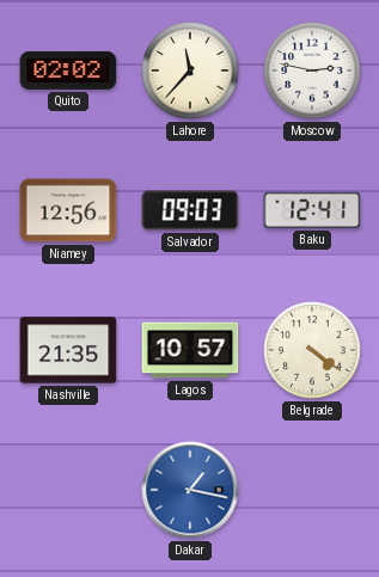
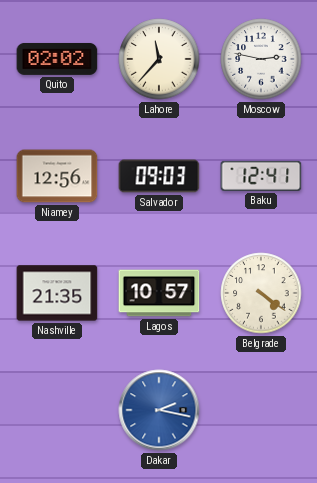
Dakar: 1:17 -> 2:17 (159, 410)
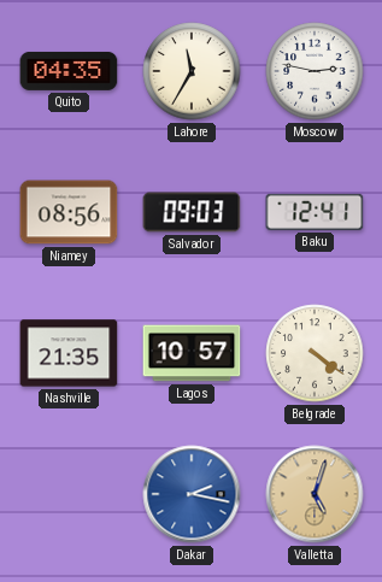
Quito: 02:02 -> 04:35 (69, 71)
Lahore: 11:37 -> 11:35 (192, 71)
Niamey: 12:56 -> 08:56 (69, 212)
Valletta: none -> 5:03 (315, 494)
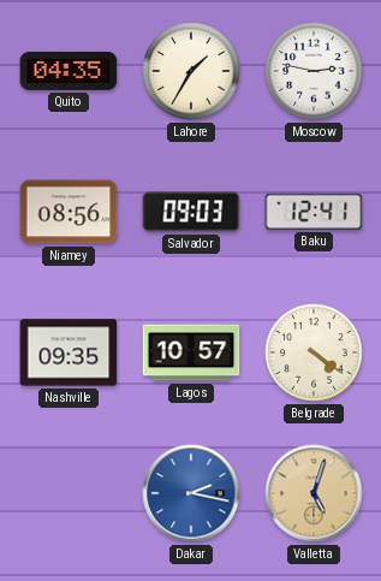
Lahore: 11:35 -> 1:35 (191, 71)
Nashville: 21:35 -> 09:35 (69, 352)
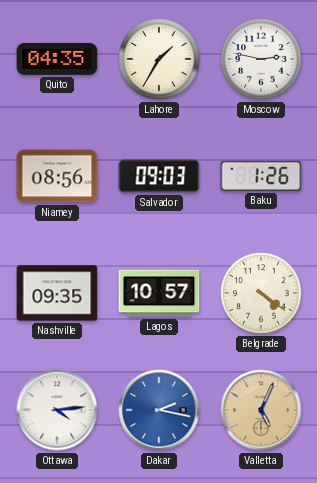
Baku: 12:41 -> 1:26 (261, 176)
Ottawa: none -> 4:14 (57, 410)
Valletta: 5:03 -> 5:04 (261, 410)
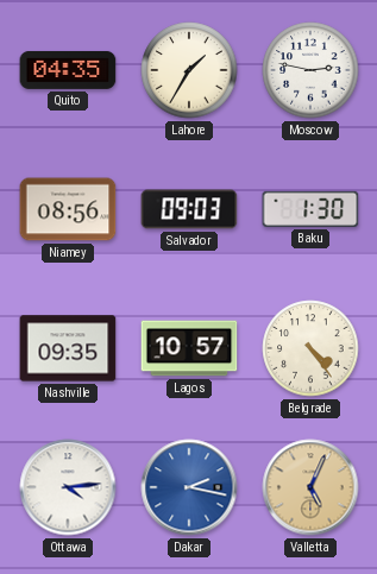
Baku: 1:26 -> 1:30 (310, 209)
Belgrade: 4:21 -> 4:24 (310, 348)
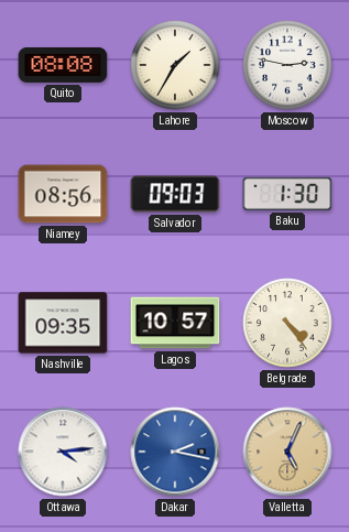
Quito: 04:35 -> 08:08 (63, 65)
